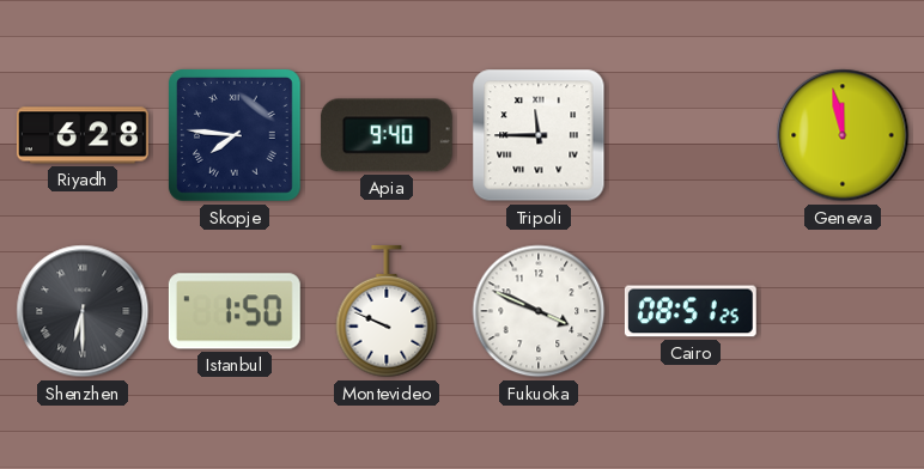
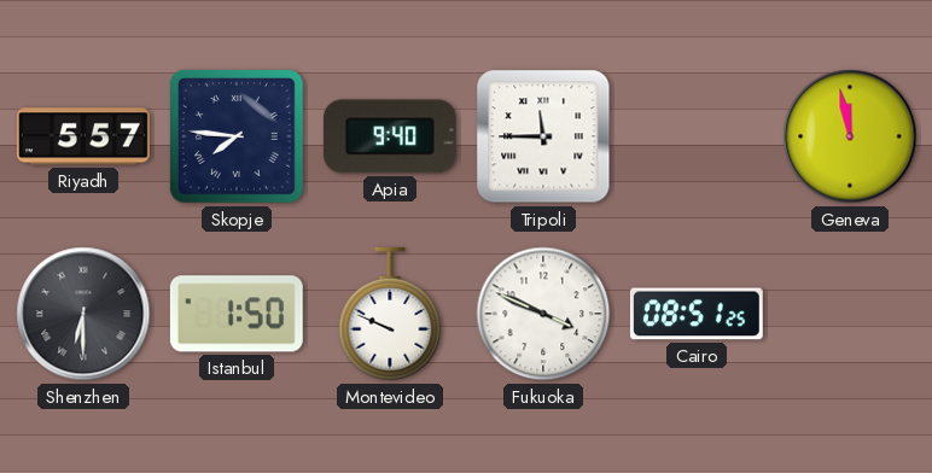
Riyadh: 6:28 -> 5:57 (83, 136)
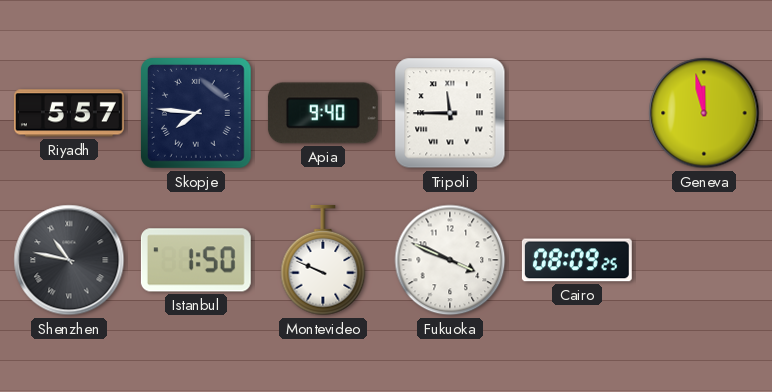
Shenzhen: 6:30 -> 10:47 (69, 260)
Cairo: 08:51 -> 08:09 (577, 260)
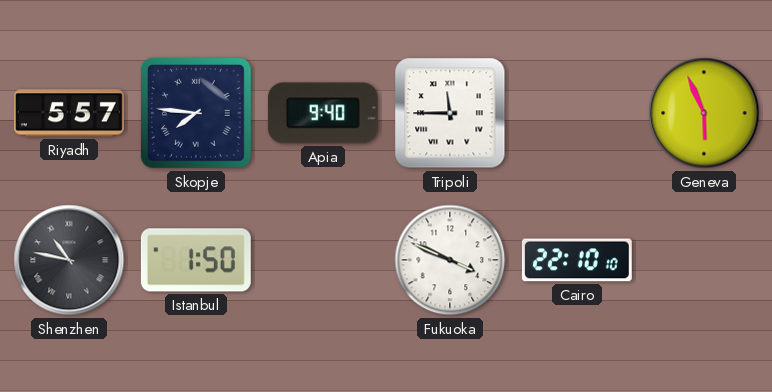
Geneva: 11:58 -> 5:56 (704, 113)
Montevideo: 9:49 -> none (323, 260)
Cairo: 08:09 -> 22:10 (577, 260)
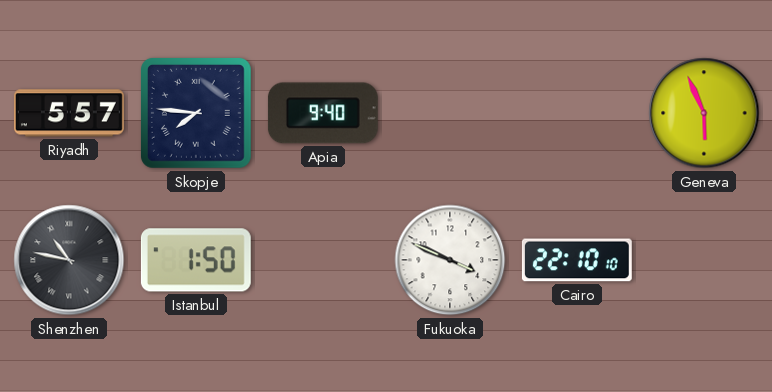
Tripoli: 11:45 -> none (450, 113)
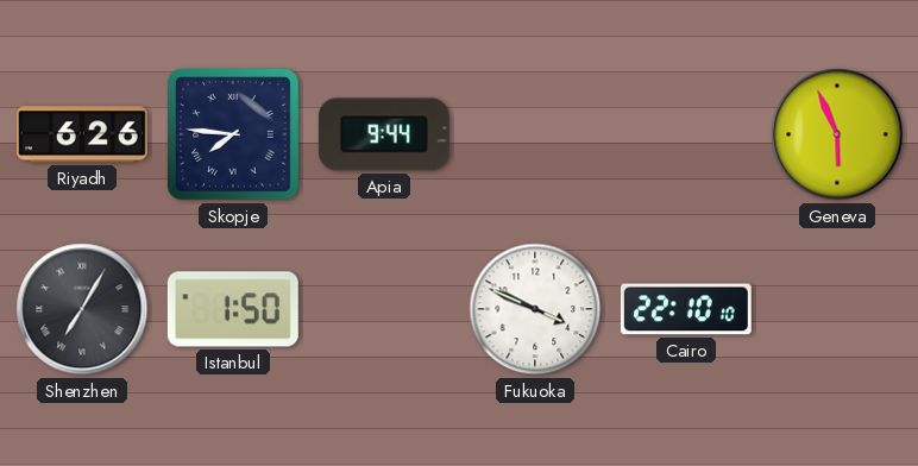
Riyadh: 5:57 -> 6:26 (82, 134)
Apia: 9:40 -> 9:44 (384, 134)
Shenzhen: 10:47 -> 7:05 (82, 309)
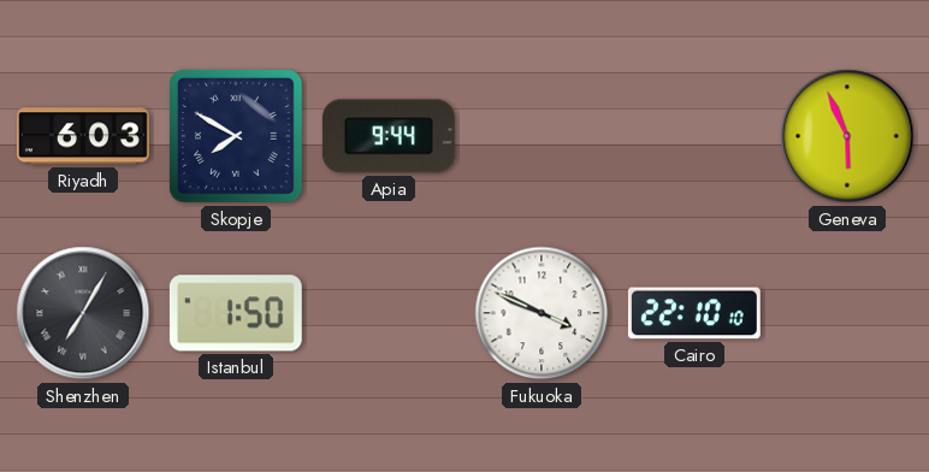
Riyadh: 6:26 -> 6:03 (83, 136)
Skopje: 7:46 -> 7:50 (236, 136)
